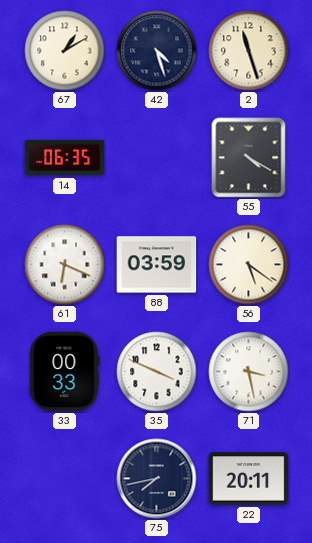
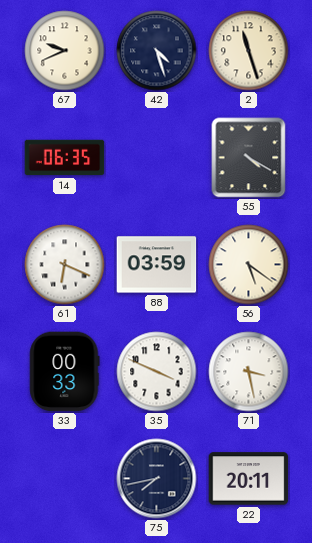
67: 1:10 -> 9:41 (65, 51)
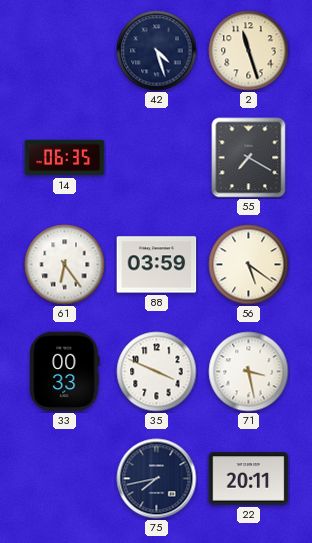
67: 9:41 -> none (65, 51)
55: 4:20 -> 7:20 (249, 158)
61: 6:19 -> 6:24 (65, 265)
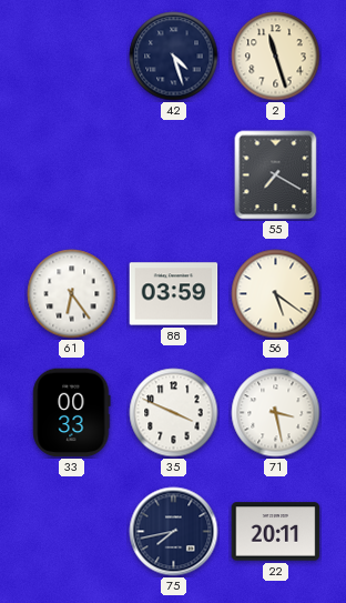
14: 06:35 -> none (65, 158)
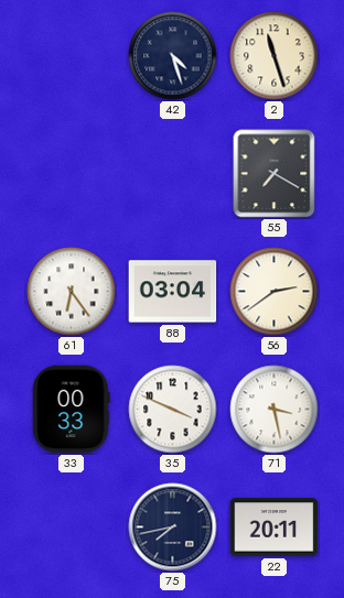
88: 03:59 -> 03:04 (173, 292)
56: 5:21 -> 2:39 (275, 292)
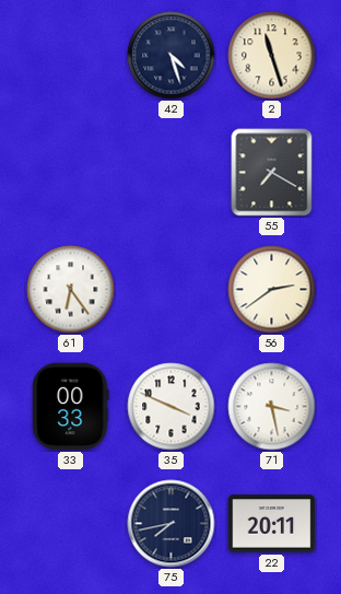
88: 03:04 -> none (173, 292)
